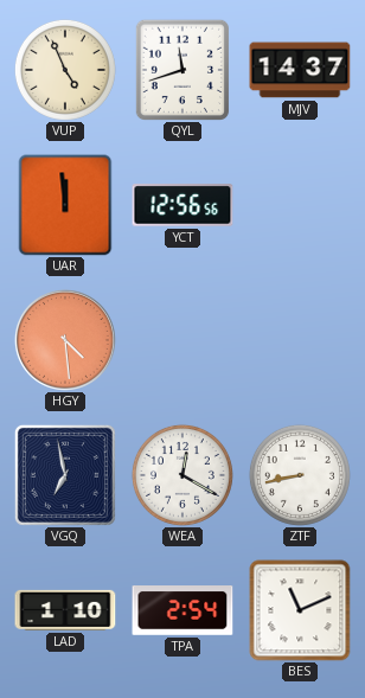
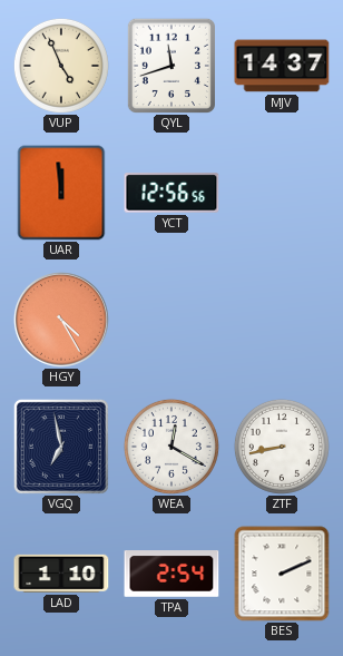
HGY: 4:29 -> 4:25 (61, 320)
BES: 11:11 -> 2:11 (282, 574)
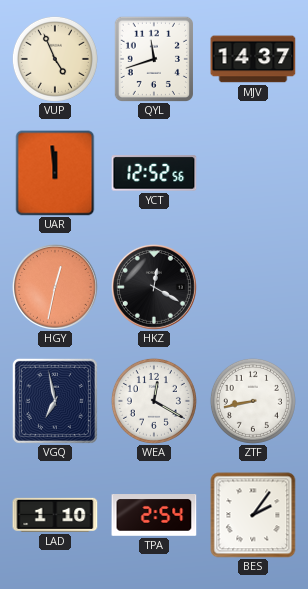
YCT: 12:56 -> 12:52 (154, 173)
HGY: 4:25 -> 12:32 (55, 287)
HKZ: none -> 12:20 (154, 287)
BES: 2:11 -> 2:06 (253, 515)
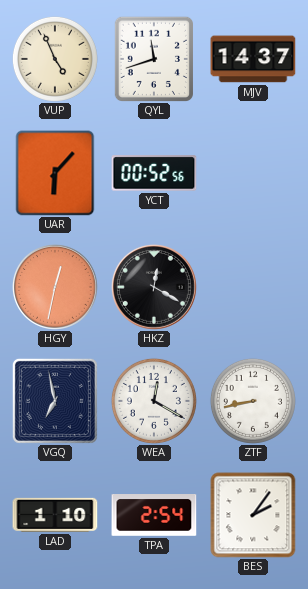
UAR: 11:59 -> 6:07 (55, 173)
YCT: 12:52 -> 00:52 (154, 173)
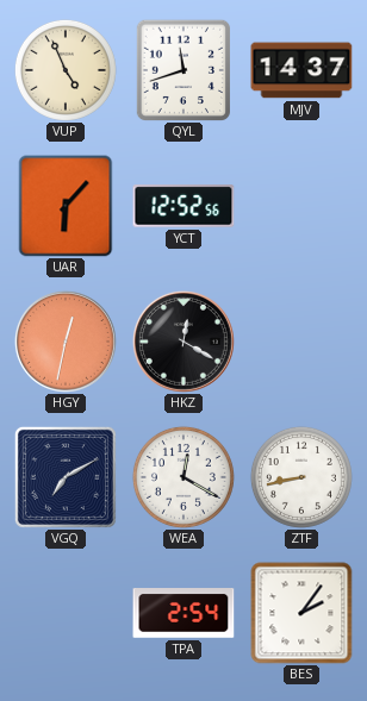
YCT: 00:52 -> 12:52 (183, 206)
VGQ: 6:58 -> 7:10 (66, 477)
LAD: 1:10 -> none (55, 515)
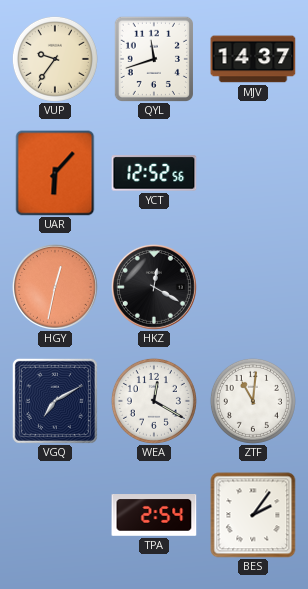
VUP: 4:56 -> 9:36 (55, 59)
ZTF: 8:43 -> 11:01 (253, 401)
